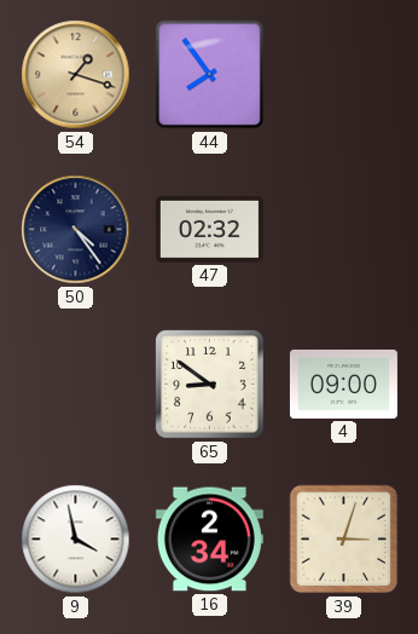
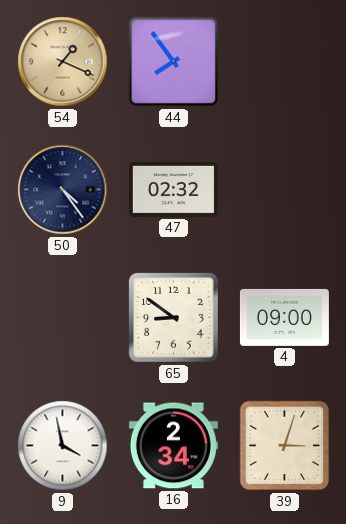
54: 1:18 -> 1:19 (63, 62)
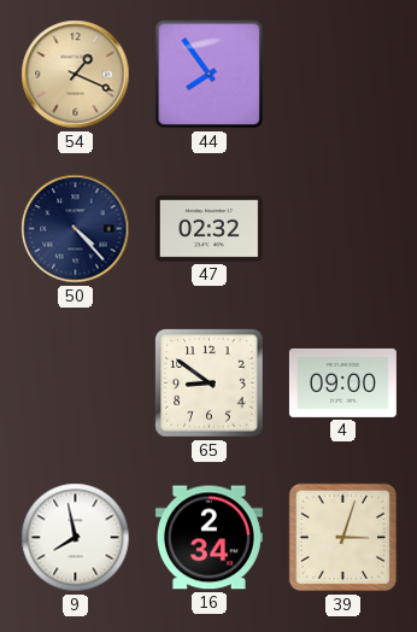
50: 4:24 -> 4:23 (76, 229)
9: 3:58 -> 7:58 (76, 538)
